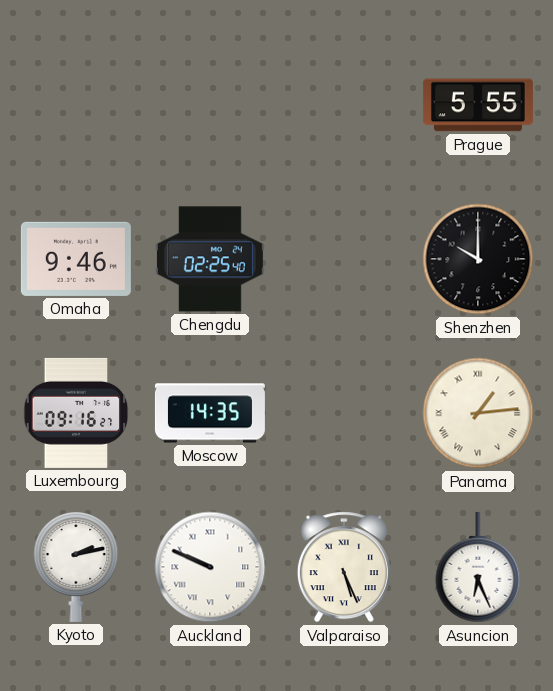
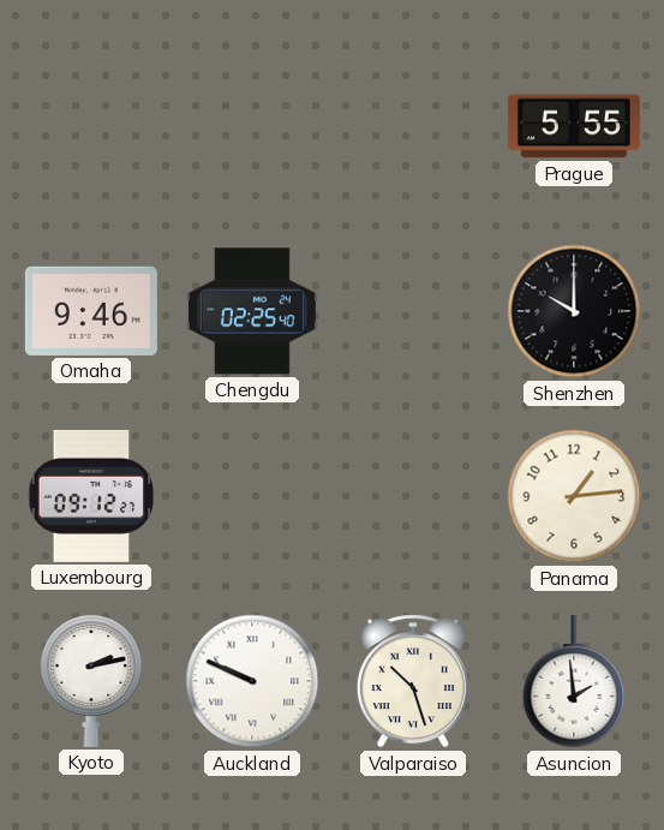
Luxembourg: 09:16 -> 09:12 (91, 496)
Moscow: 14:35 -> none (210, 413)
Panama numerals: Roman -> Arabic (574, 496)
Valparaiso: 5:26 -> 10:27 (413, 681)
Asuncion: 6:26 -> 1:59 (574, 681)
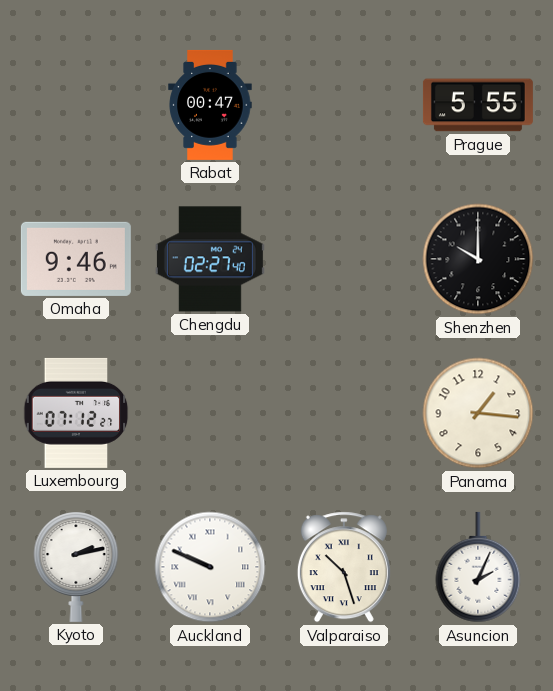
Rabat: none -> 00:47 (210, 105)
Chengdu: 02:25 -> 02:27 (210, 259)
Luxembourg: 09:12 -> 07:12 (76, 413)
Panama: 1:14 -> 1:16 (478, 413)
Asuncion: 1:59 -> 2:04 (478, 567)
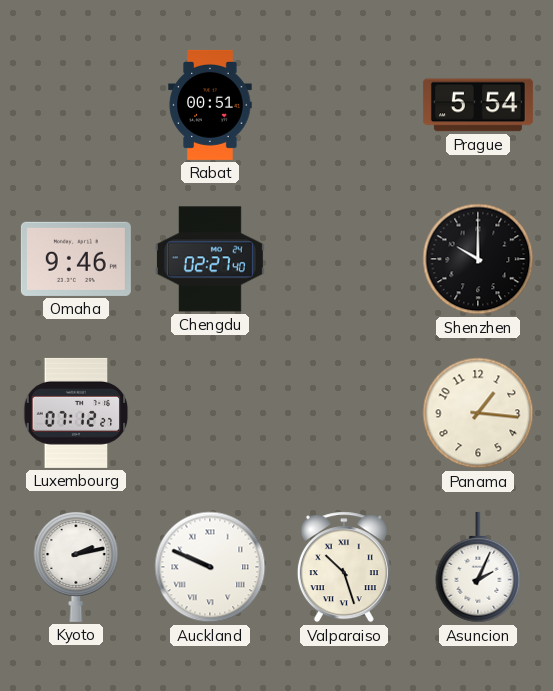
Rabat: 00:47 -> 00:51 (210, 105)
Prague: 5:55 -> 5:54 (478, 105)
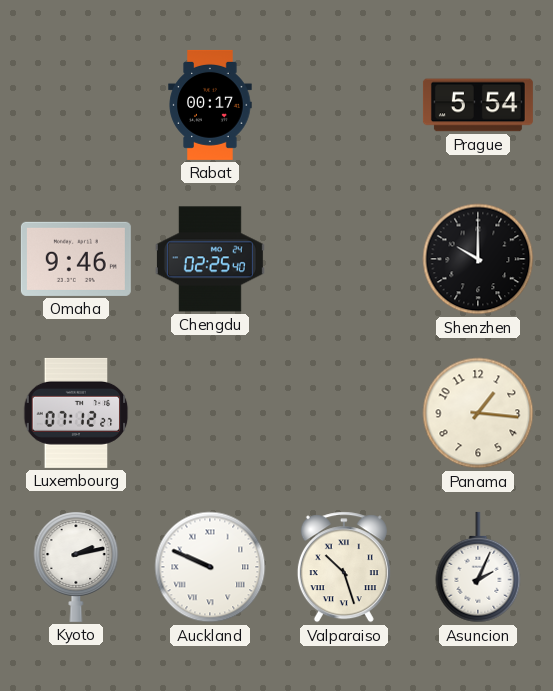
Rabat: 00:51 -> 00:17 (210, 105)
Chengdu: 02:27 -> 02:25 (210, 259)
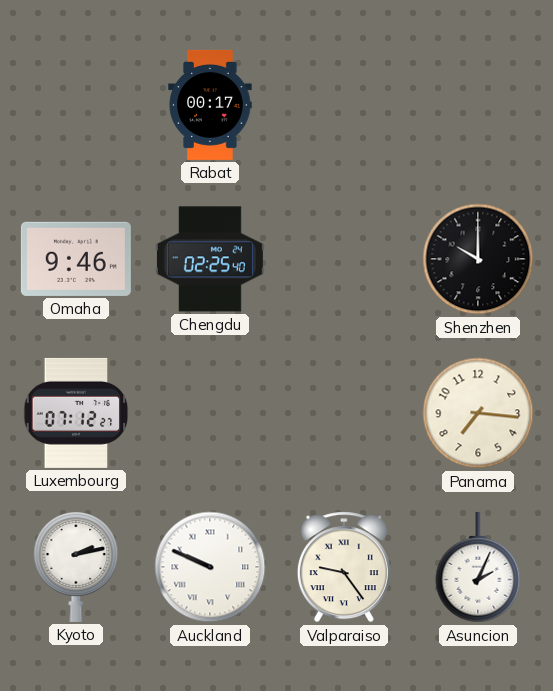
Prague: 5:54 -> none (478, 105)
Panama: 1:16 -> 7:16 (478, 413)
Valparaiso: 10:27 -> 9:24 (344, 567)
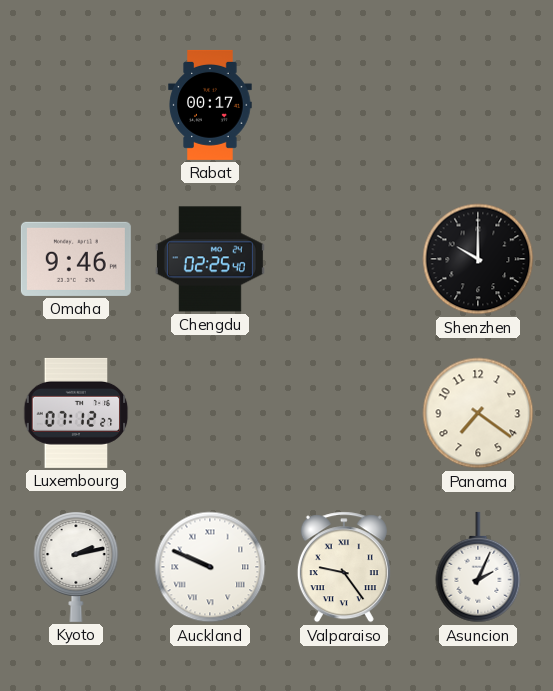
Panama: 7:16 -> 7:21 (478, 413)
